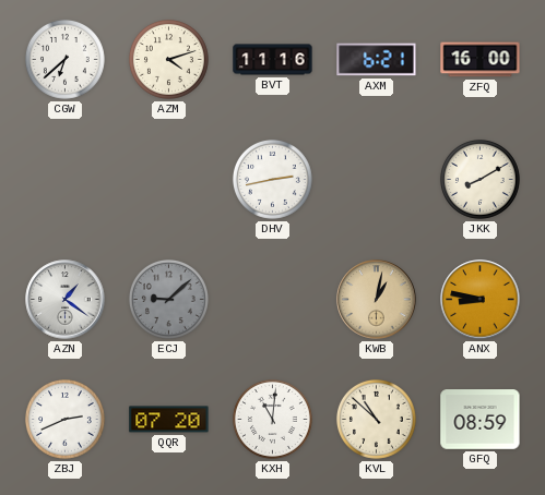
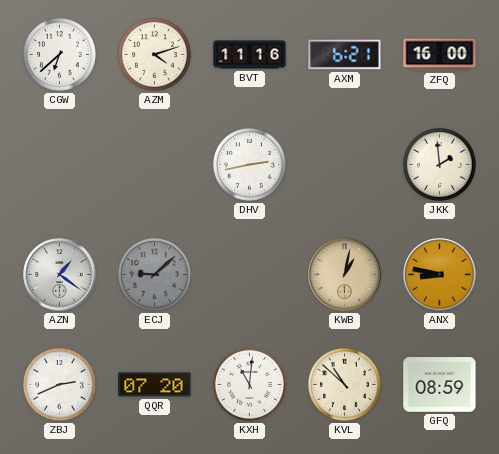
JKK: 8:10 -> 1:59 (439, 164)
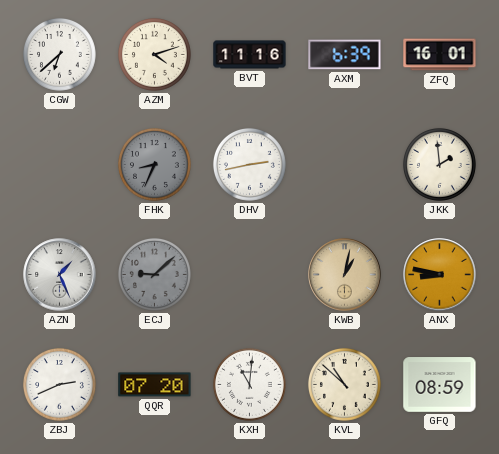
AXM: 6:21 -> 6:39 (345, 55)
ZFQ: 16:00 -> 16:01 (440, 55)
FHK: none -> 8:34 (154, 164)
AZN: 1:21 -> 1:26 (60, 275)
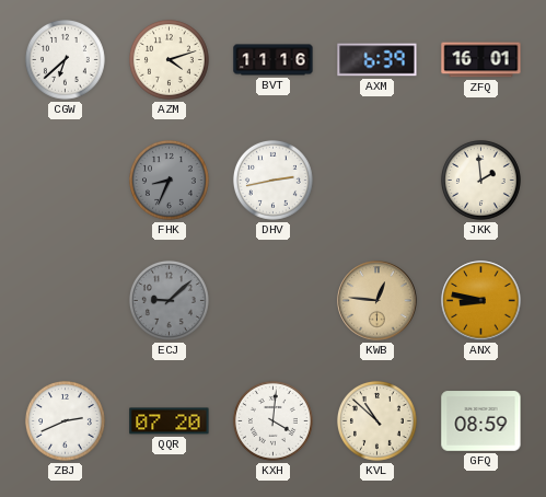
AZN: 1:26 -> none (60, 275)
KWB: 1:02 -> 12:46 (377, 301)
KXH: 11:01 -> 4:01 (272, 420)
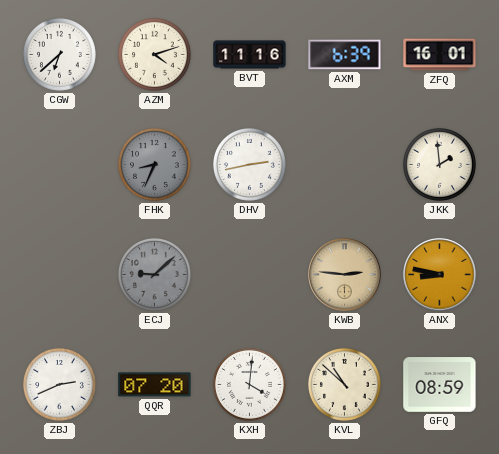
KWB: 12:46 -> 2:46 (345, 275)
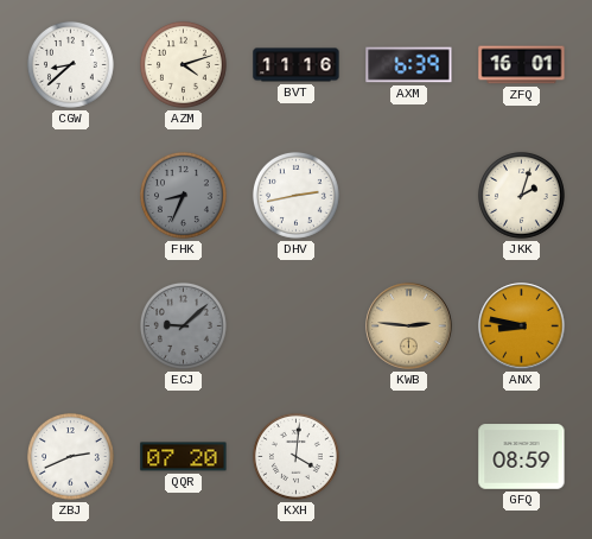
CGW: 6:38 -> 8:38 (70, 64)
JKK: 1:59 -> 2:03 (521, 195)
KVL: 10:52 -> none (344, 384)
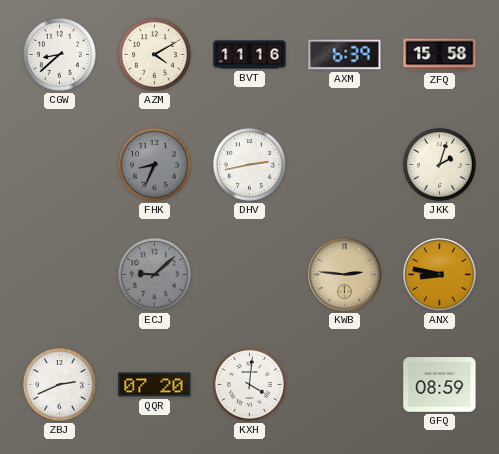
AZM: 4:12 -> 4:10 (154, 54)
ZFQ: 16:01 -> 15:58 (440, 55)
